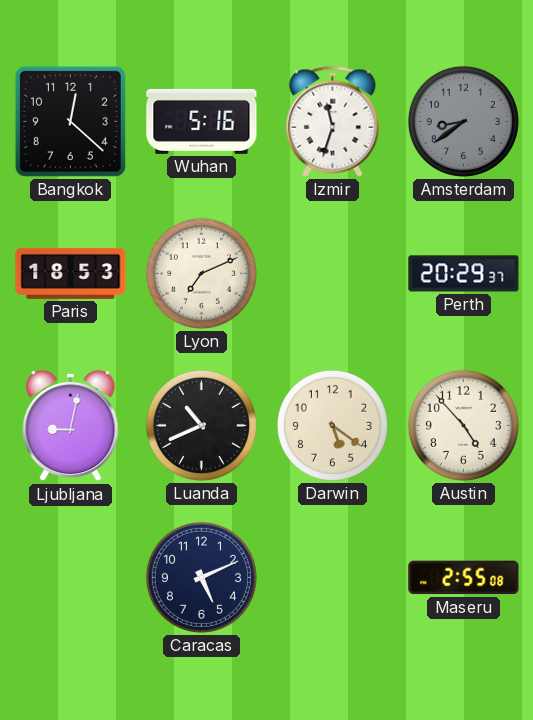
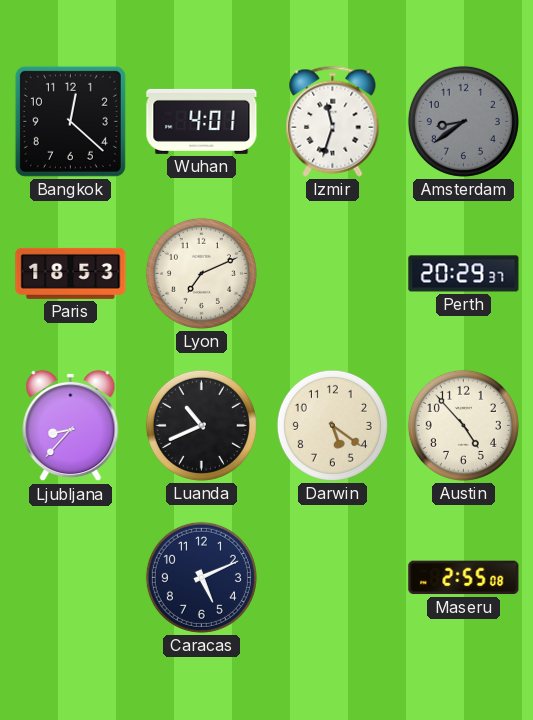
Wuhan: 5:16 -> 4:01 (202, 121)
Ljubljana: 9:02 -> 8:37 (71, 426)
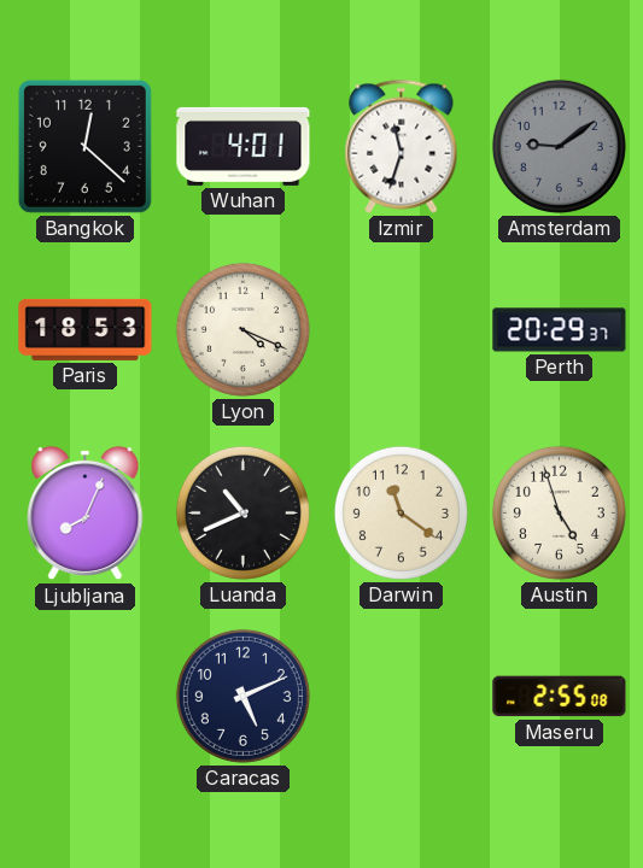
Amsterdam: 8:39 -> 9:09 (559, 146)
Lyon: 7:11 -> 4:19 (242, 329)
Ljubljana: 8:37 -> 8:04 (86, 514)
Darwin: 5:21 -> 11:21 (401, 512)
Austin: 4:53 -> 4:57 (559, 512)
